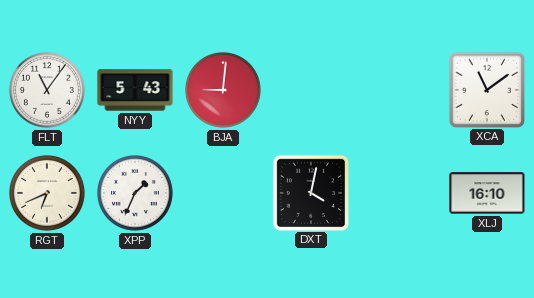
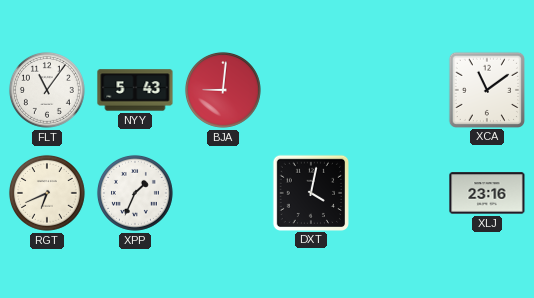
XLJ: 16:10 -> 23:16 (487, 193)
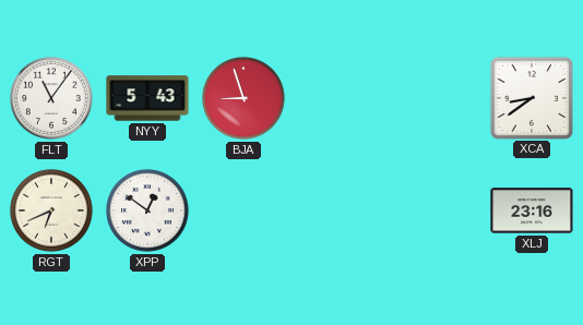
BJA: 9:01 -> 8:57 (243, 98)
XCA: 11:09 -> 8:39 (531, 97)
XPP: 1:34 -> 12:51 (147, 210)
DXT: 4:02 -> none (310, 192)
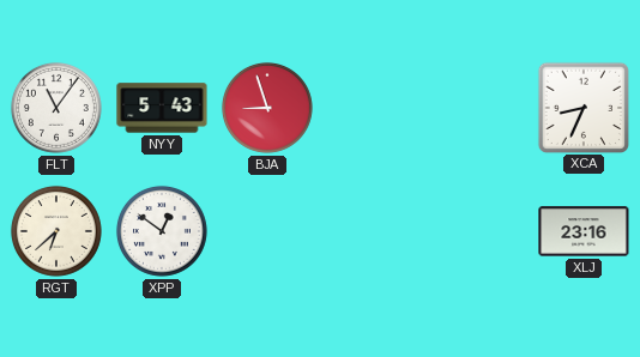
XCA: 8:39 -> 8:34 (582, 107)
RGT: 6:41 -> 6:38 (56, 231)
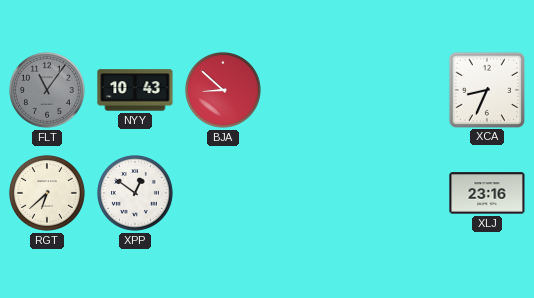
FLT dial: white -> grey (47, 90)
NYY: 5:43 -> 10:43 (135, 90)
BJA: 8:57 -> 8:52 (223, 90)
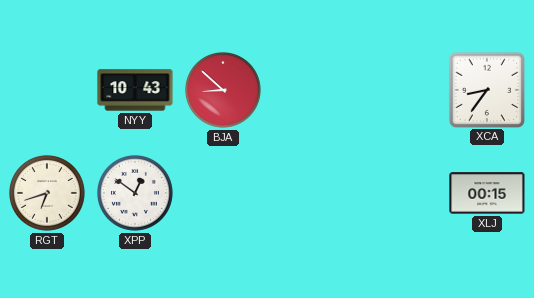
FLT: 11:06 -> none (47, 90)
XCA: 8:34 -> 8:36 (486, 89)
RGT: 6:38 -> 6:42 (47, 193)
XLJ: 23:16 -> 00:15 (487, 193)
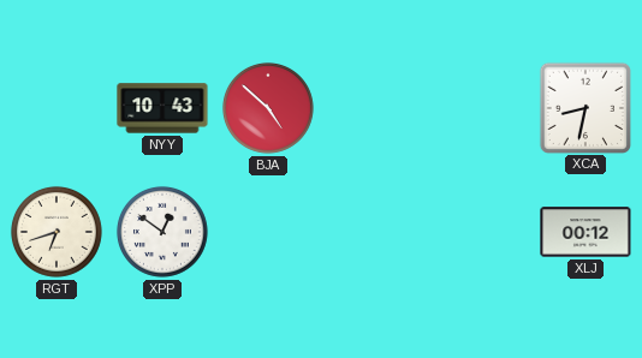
BJA: 8:52 -> 4:52 (268, 108)
XCA: 8:36 -> 8:32 (584, 107)
XLJ: 00:15 -> 00:12 (585, 232)
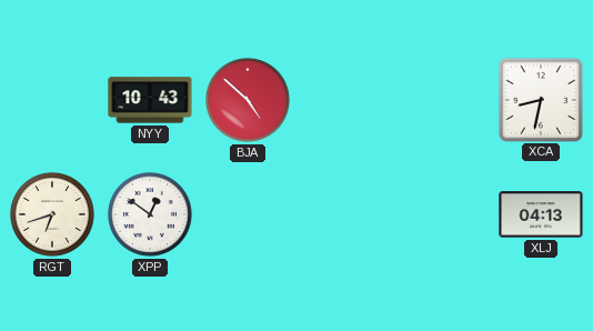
XLJ: 00:12 -> 04:13 (541, 214)
